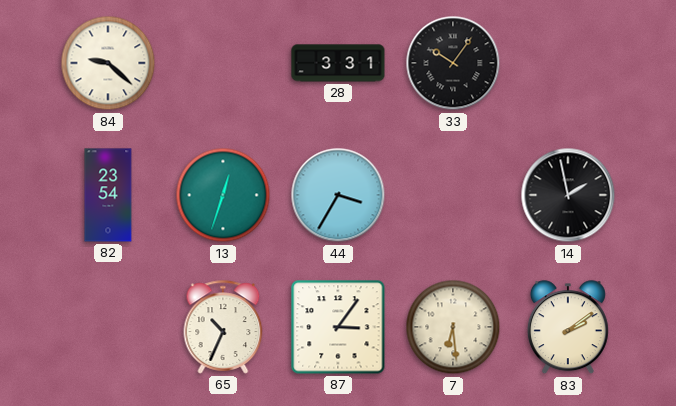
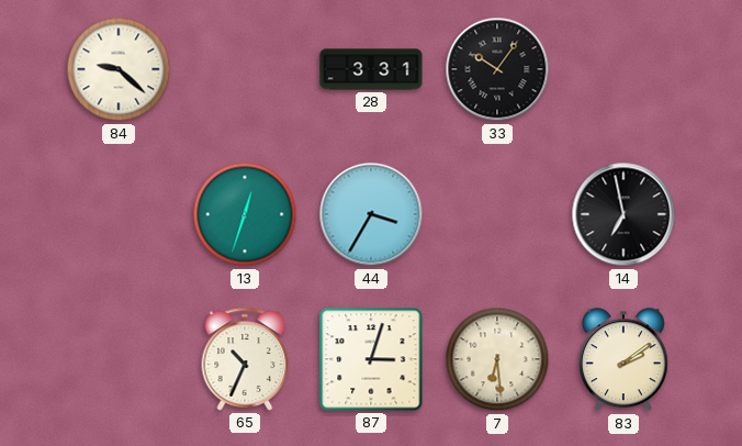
82: 23:54 -> none (108, 195)
14: 1:58 -> 6:58 (623, 214)
87: 3:06 -> 3:03 (371, 359)
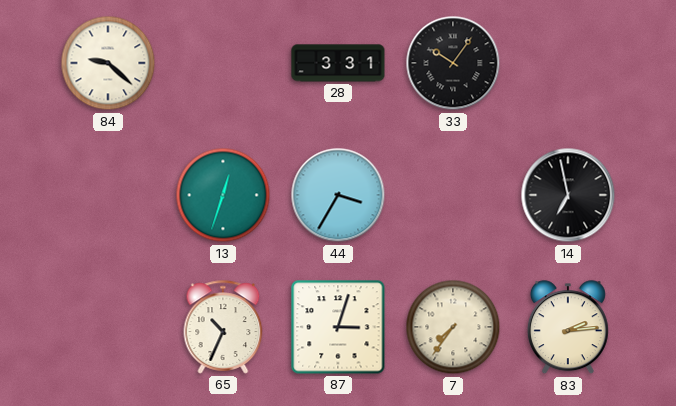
7: 6:29 -> 7:36 (453, 327)
83: 2:09 -> 2:14 (568, 328)
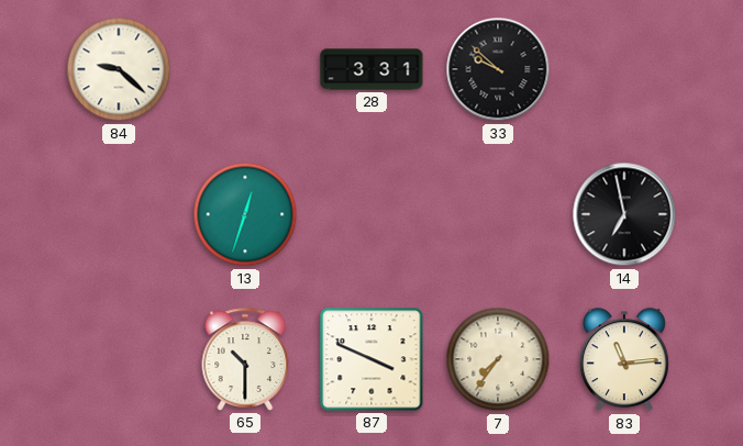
33: 10:06 -> 9:52 (498, 69)
44: 3:35 -> none (338, 195)
65: 10:34 -> 10:30 (245, 359)
87: 3:03 -> 3:49 (371, 359)
83: 2:14 -> 11:14 (624, 360)
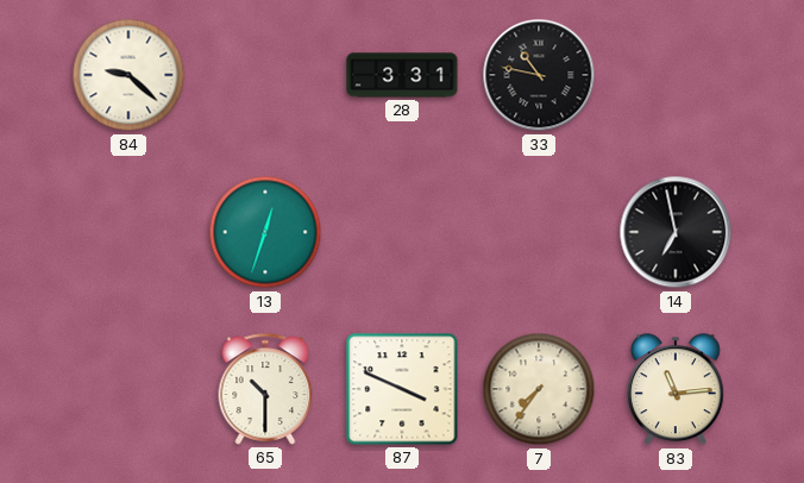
33: 9:52 -> 10:47 (539, 75)
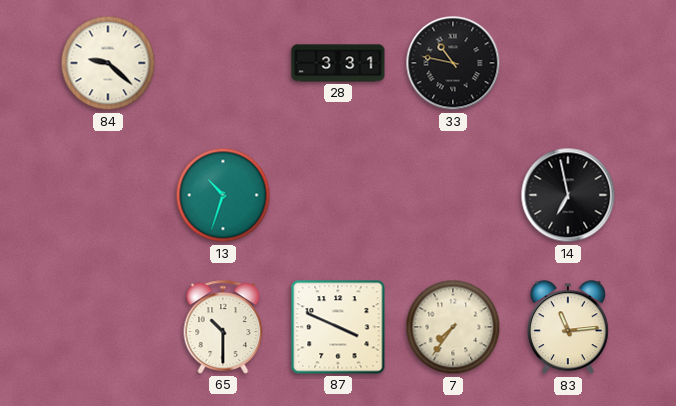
13: 12:33 -> 10:33 (223, 195)
